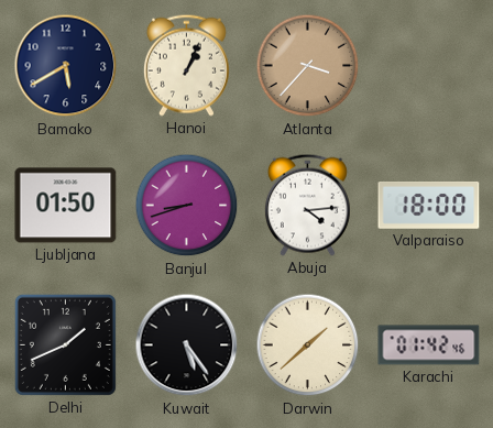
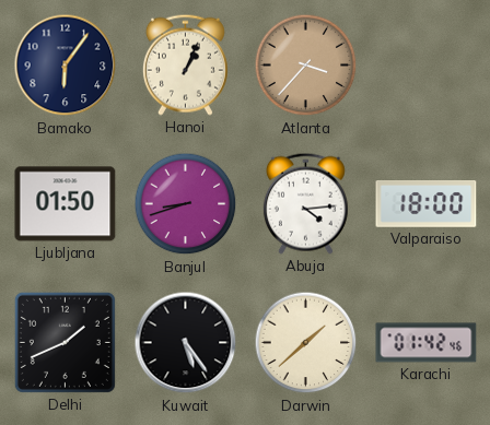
Bamako: 5:40 -> 6:06 (66, 66)
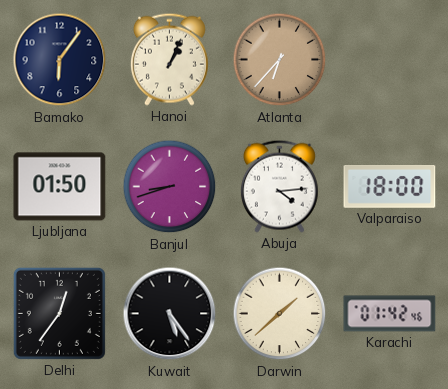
Atlanta: 3:37 -> 6:37 (280, 60)
Delhi: 1:41 -> 12:36 (59, 313)
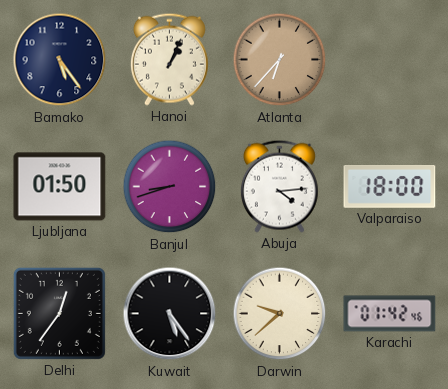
Bamako: 6:06 -> 5:24 (60, 60)
Darwin: 1:38 -> 9:38 (280, 314)
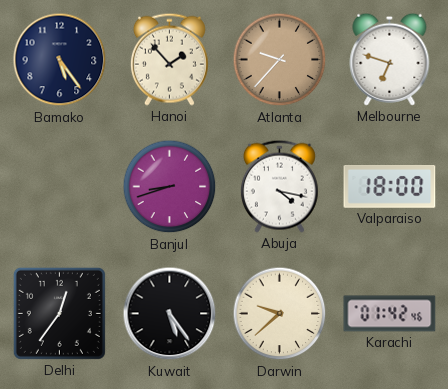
Hanoi: 1:04 -> 1:53 (169, 59)
Atlanta: 6:37 -> 9:37 (280, 60)
Melbourne: none -> 6:48 (390, 59)
Ljubljana: 01:50 -> none (60, 187)
Abuja: 4:14 -> 4:17 (279, 186)
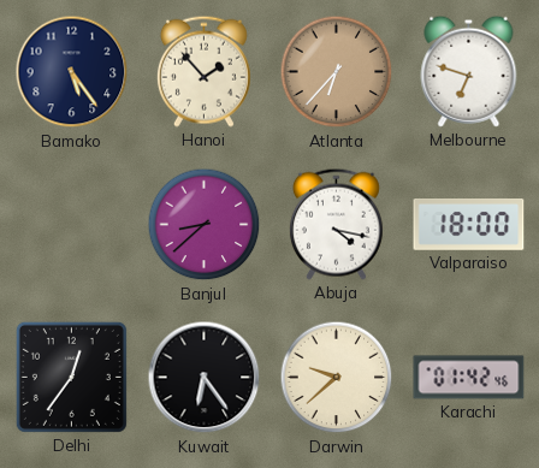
Atlanta: 9:37 -> 6:37 (337, 72)
Banjul: 8:42 -> 8:38 (205, 225)
Kuwait: 5:24 -> 6:24 (205, 378)
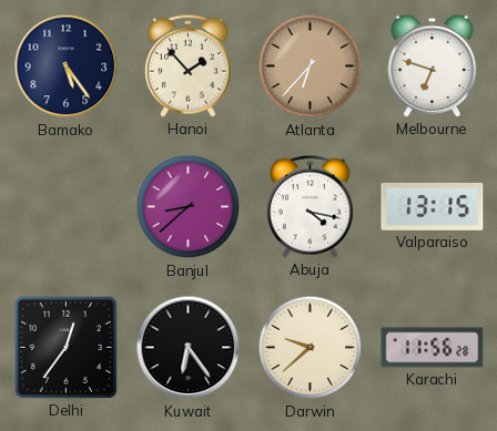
Valparaiso: 18:00 -> 13:15 (433, 207)
Karachi: 01:42 -> 11:56 (433, 348)
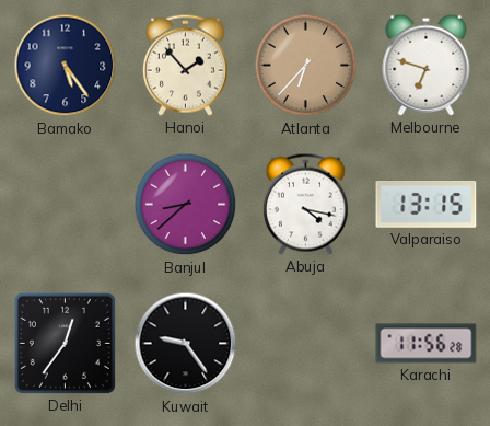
Kuwait: 6:24 -> 9:24 (186, 344)
Darwin: 9:38 -> none (311, 348)
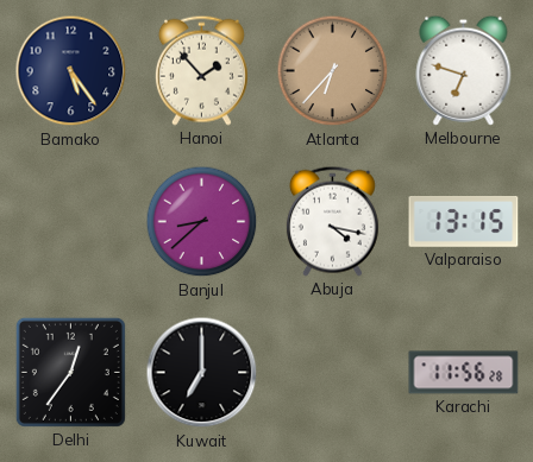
Kuwait: 9:24 -> 7:00 (202, 373)
